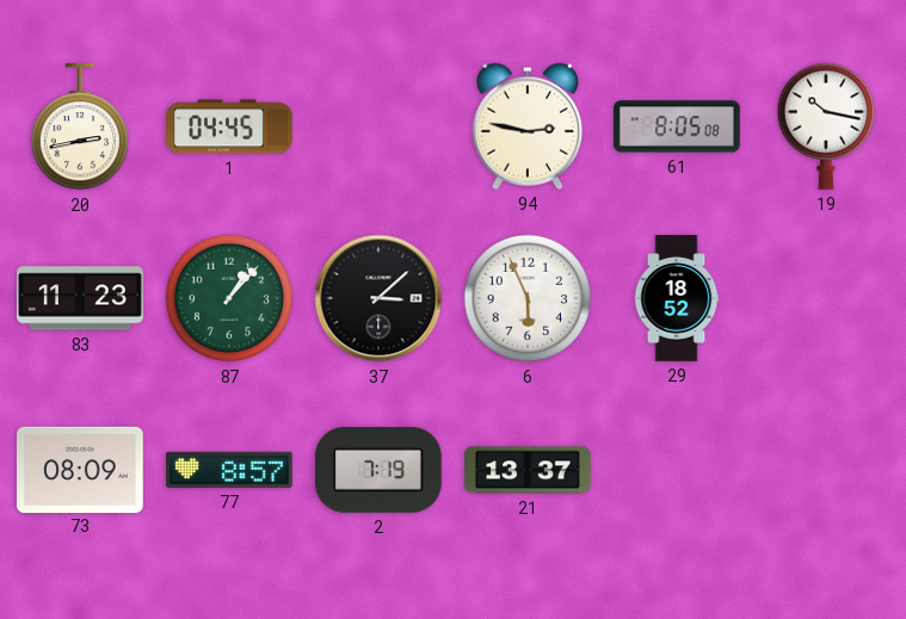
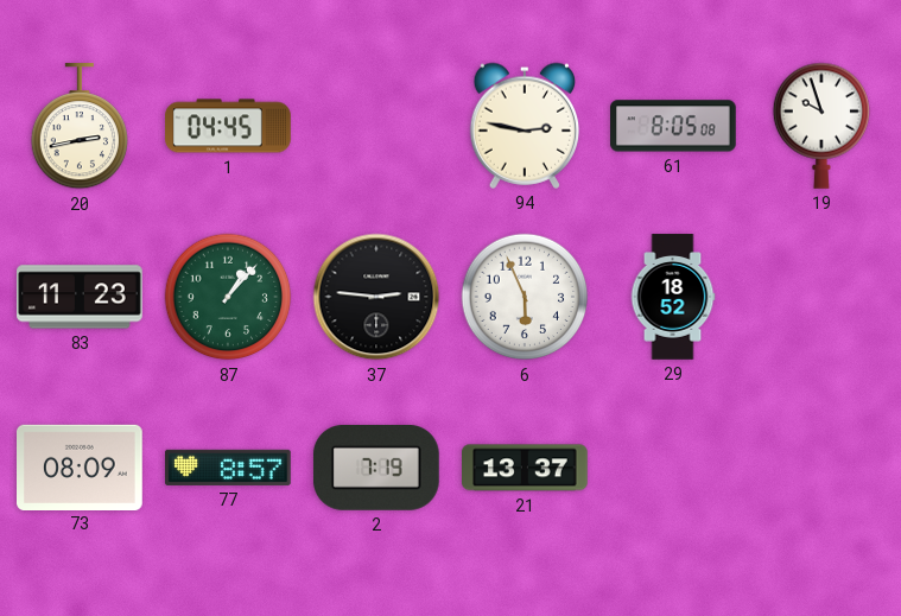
19: 10:17 -> 9:57 (821, 126)
37: 3:08 -> 2:46 (376, 297)
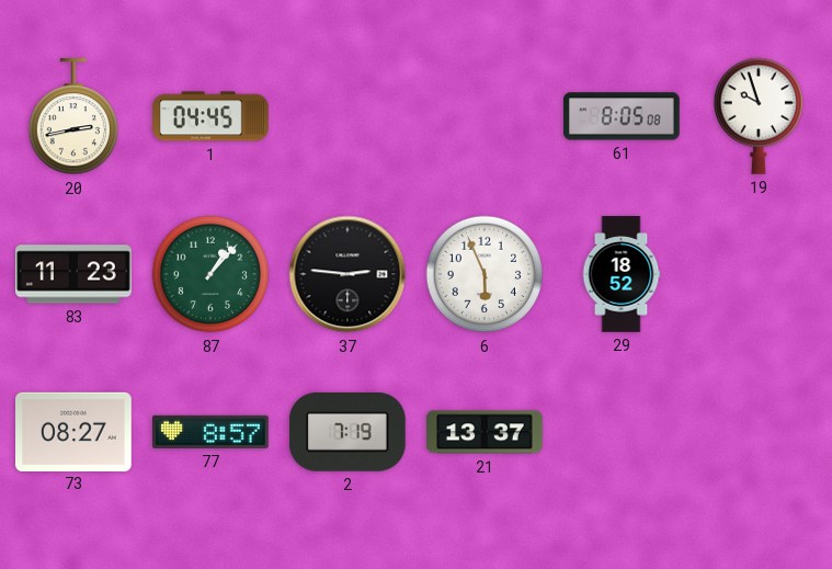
94: 2:47 -> none (525, 126)
73: 08:09 -> 08:27 (75, 431)
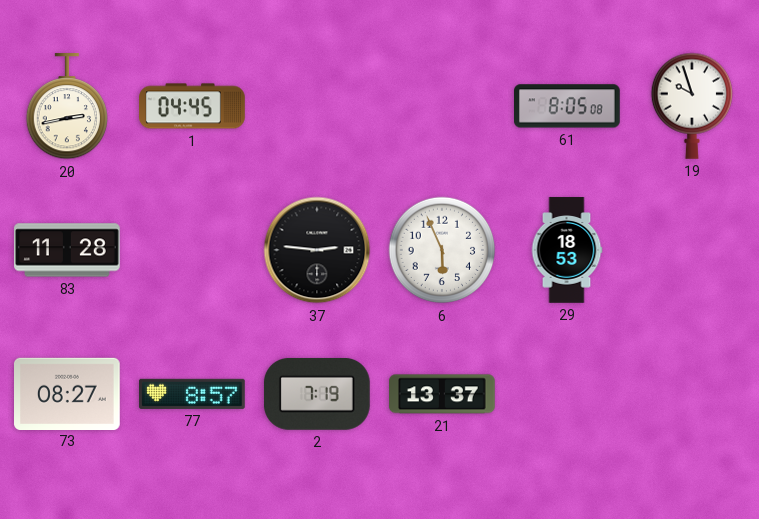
83: 11:23 -> 11:28 (67, 250)
87: 1:07 -> none (210, 274)
29: 18:52 -> 18:53 (567, 250)
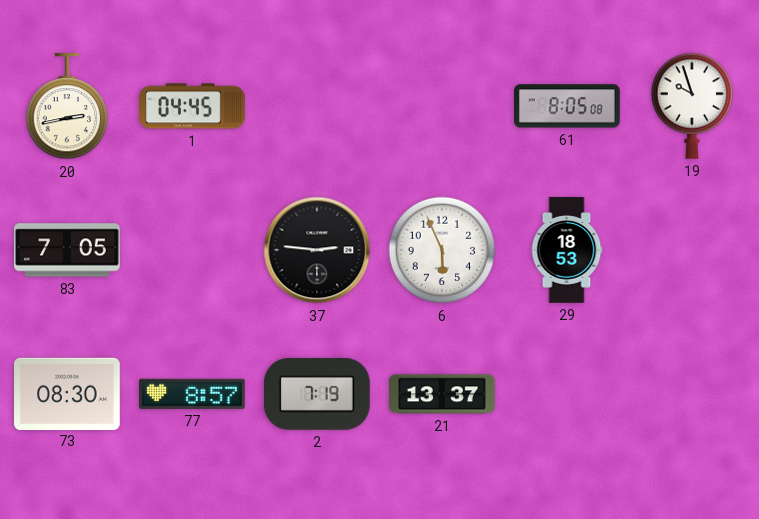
83: 11:28 -> 7:05 (67, 250)
73: 08:27 -> 08:30 (68, 393)
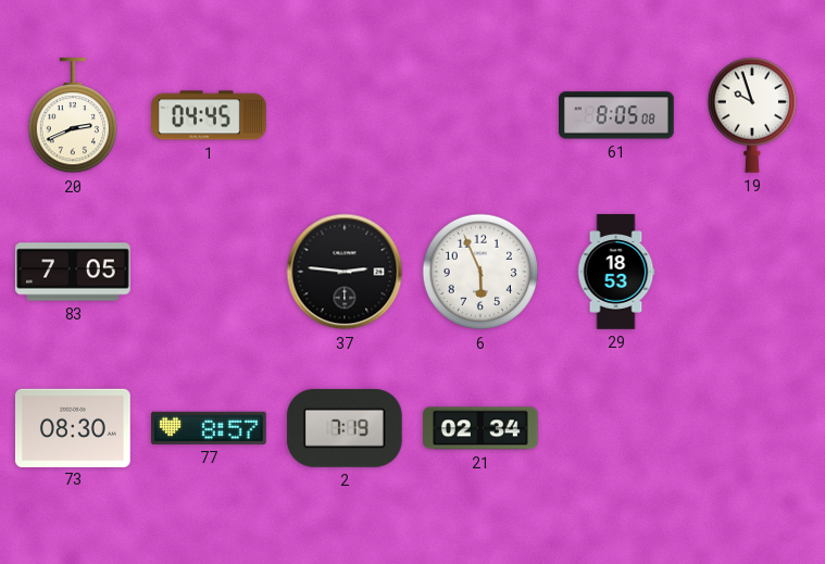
20: 2:43 -> 2:41 (73, 116)
21: 13:37 -> 02:34 (482, 428)
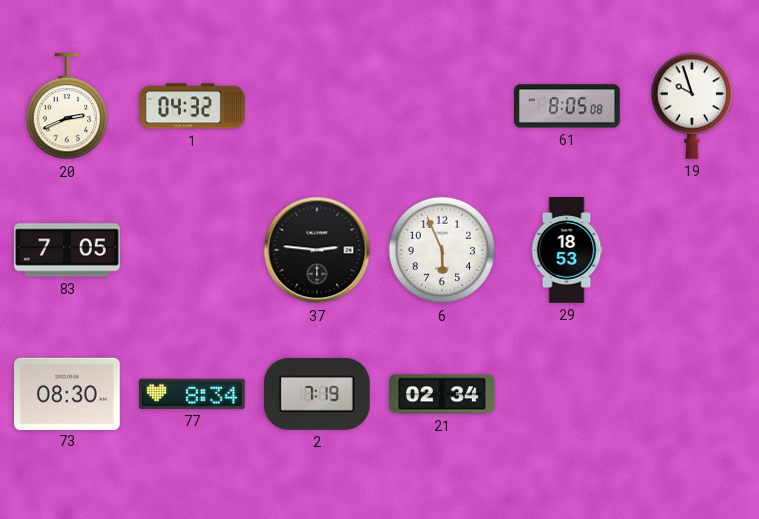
1: 04:45 -> 04:32 (192, 106)
77: 8:57 -> 8:34 (193, 394)
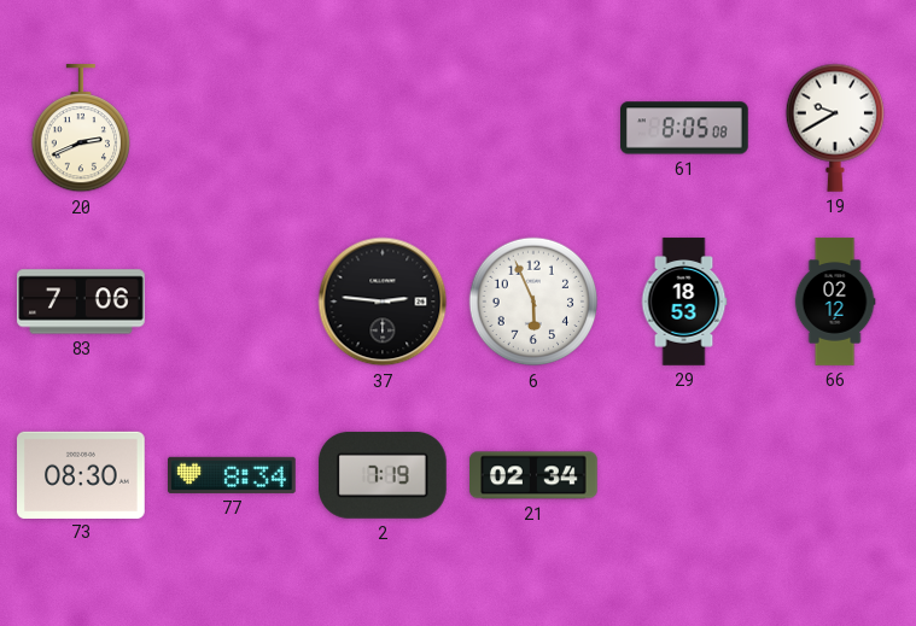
1: 04:32 -> none (192, 106)
19: 9:57 -> 9:40 (835, 128)
83: 7:05 -> 7:06 (81, 302)
66: none -> 02:12 (835, 302)
